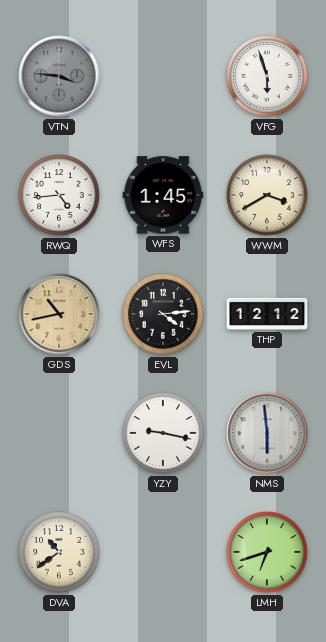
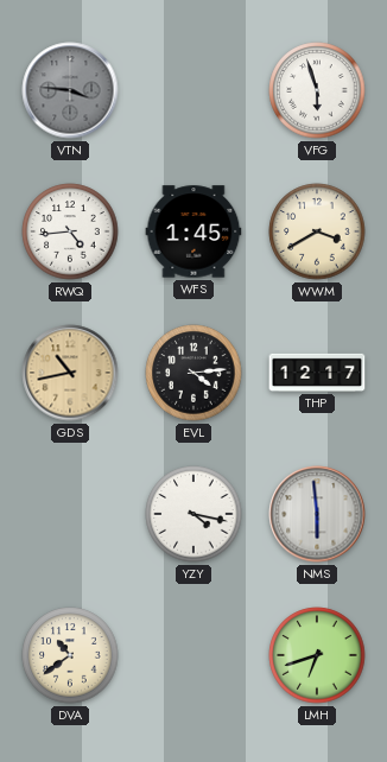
THP: 12:12 -> 12:17 (317, 373)
YZY: 9:17 -> 4:17 (193, 514)
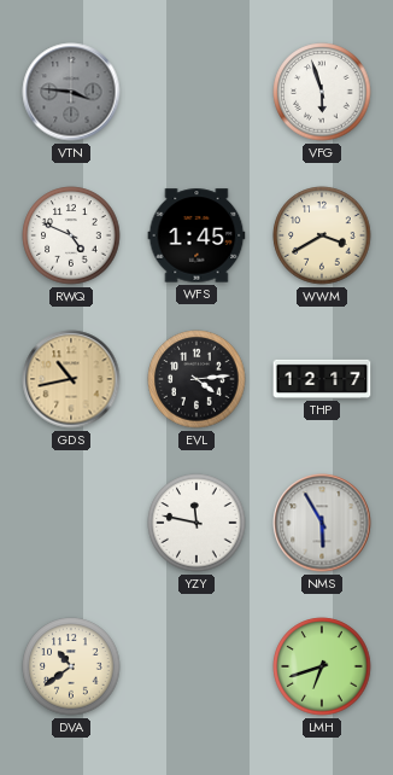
RWQ: 4:44 -> 4:49 (71, 235)
YZY: 4:17 -> 11:47 (196, 523)
NMS: 5:59 -> 5:55 (322, 523)
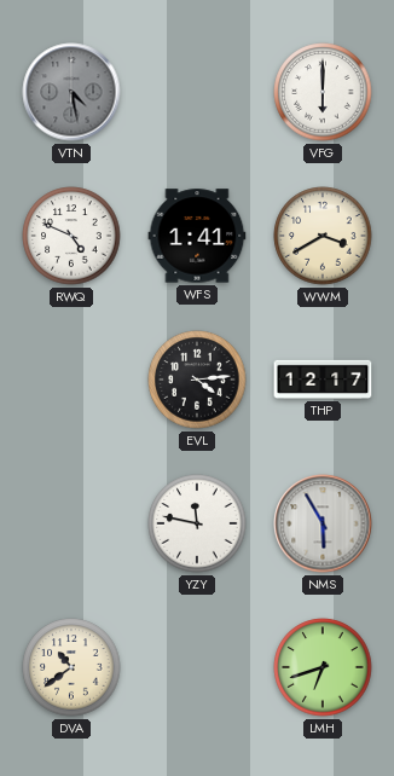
VTN: 3:46 -> 4:28 (71, 92)
VFG: 5:57 -> 6:00 (323, 92)
WFS: 1:45 -> 1:41 (197, 236)
GDS: 10:43 -> none (71, 379)
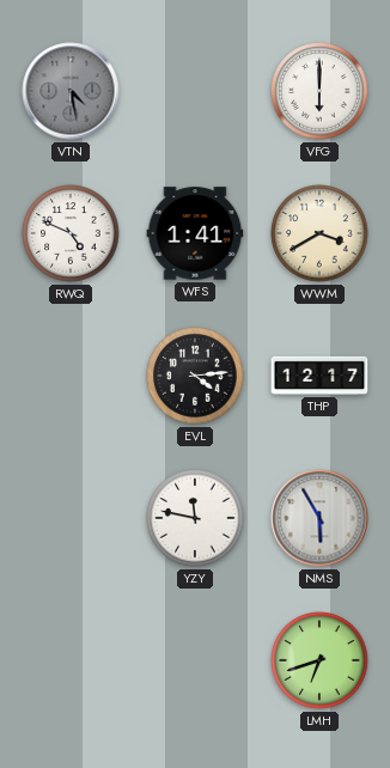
DVA: 10:39 -> none (71, 667)
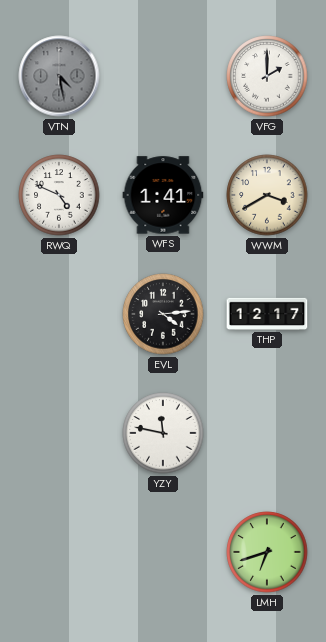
VFG: 6:00 -> 2:00 (267, 76)
NMS: 5:55 -> none (319, 518)
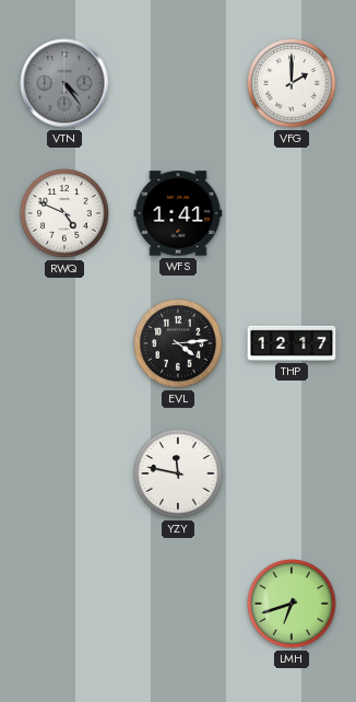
VTN: 4:28 -> 4:24 (64, 83)
WWM: 3:40 -> none (267, 195)
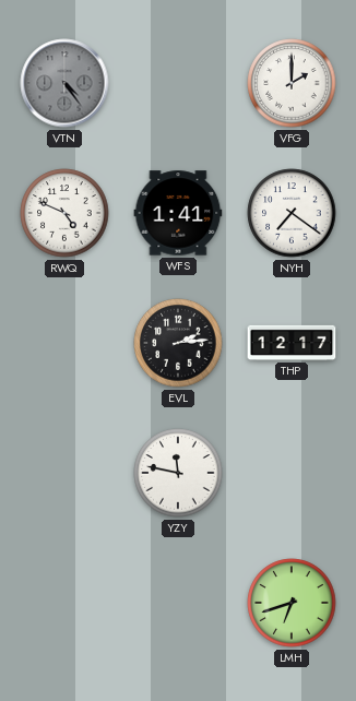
NYH: none -> 7:21 (292, 213)
EVL: 4:14 -> 2:14 (178, 343)
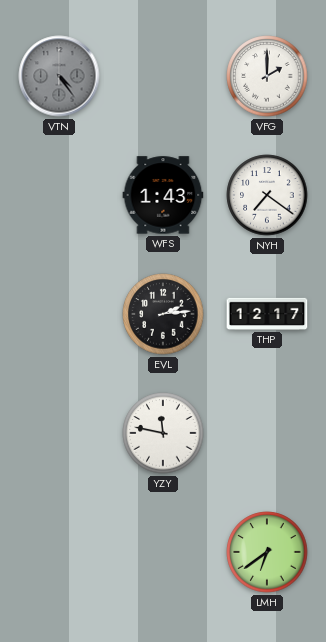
RWQ: 4:49 -> none (64, 213)
WFS: 1:41 -> 1:43 (163, 195)
LMH: 6:42 -> 6:39 (267, 552)
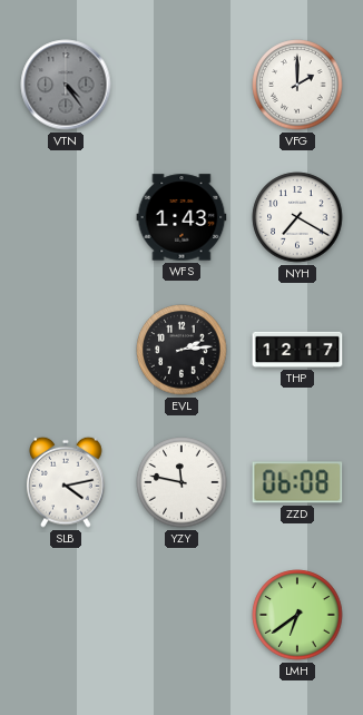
NYH: 7:21 -> 7:20 (297, 217)
SLB: none -> 4:13 (66, 482)
ZZD: none -> 06:08 (297, 482)
